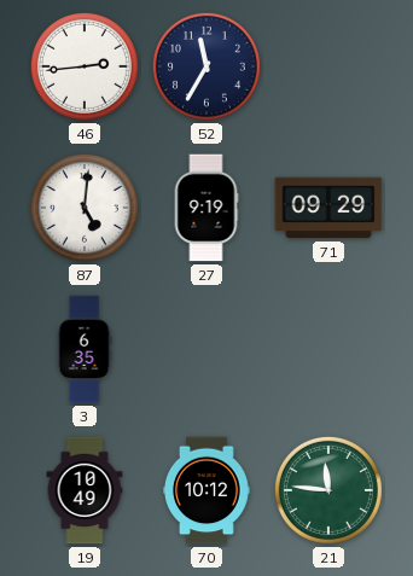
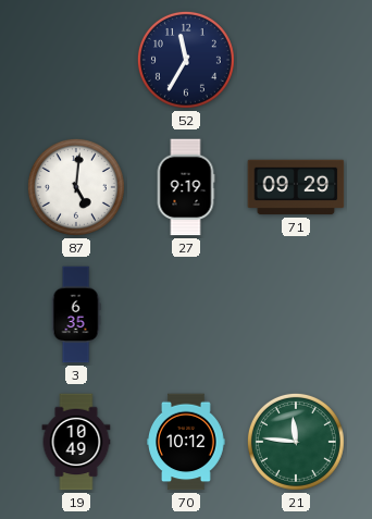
46: 2:44 -> none (85, 66)
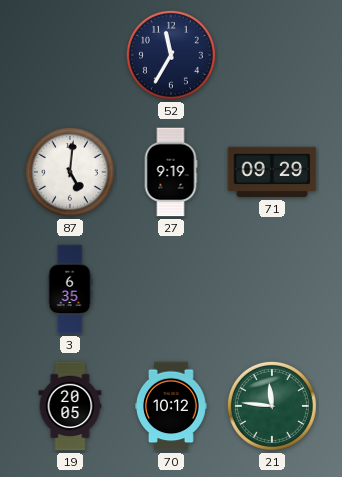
19: 10:49 -> 20:05 (70, 406)
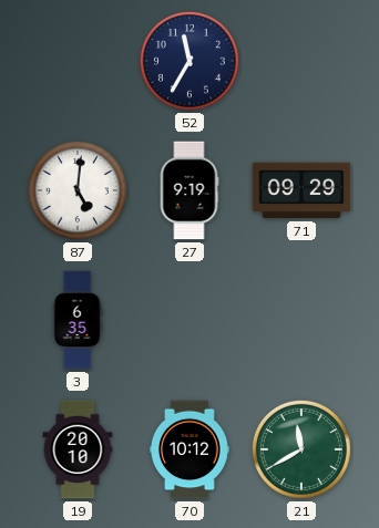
19: 20:05 -> 20:10 (78, 449)
21: 11:46 -> 11:40 (301, 449)
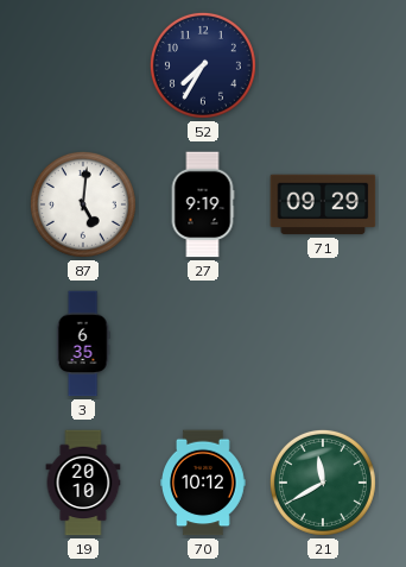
52: 11:35 -> 7:35 (203, 65)
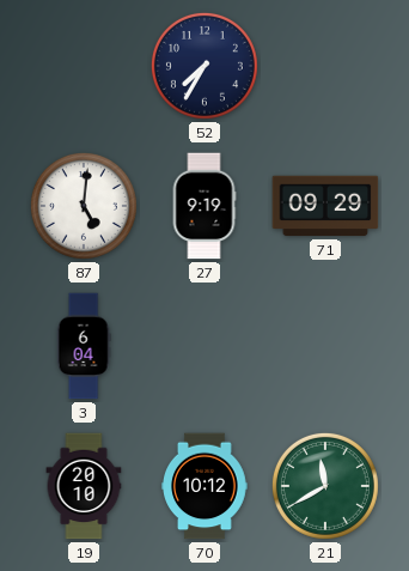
3: 6:35 -> 6:04 (84, 346)
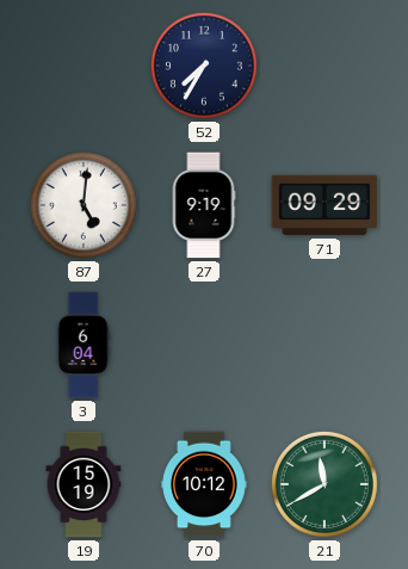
19: 20:10 -> 15:19 (84, 484)
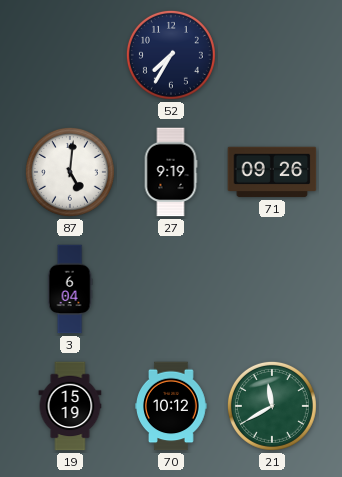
71: 09:29 -> 09:26 (272, 172)
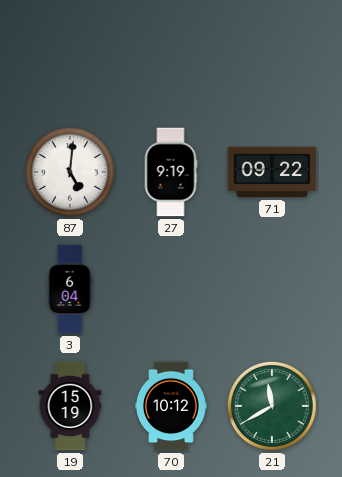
52: 7:35 -> none (171, 55)
71: 09:26 -> 09:22 (272, 172)
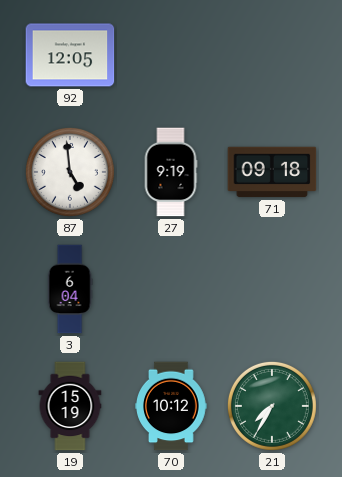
92: none -> 12:05 (70, 55)
87: 5:01 -> 4:59 (70, 172)
71: 09:22 -> 09:18 (272, 172)
21: 11:40 -> 7:35 (272, 406)
